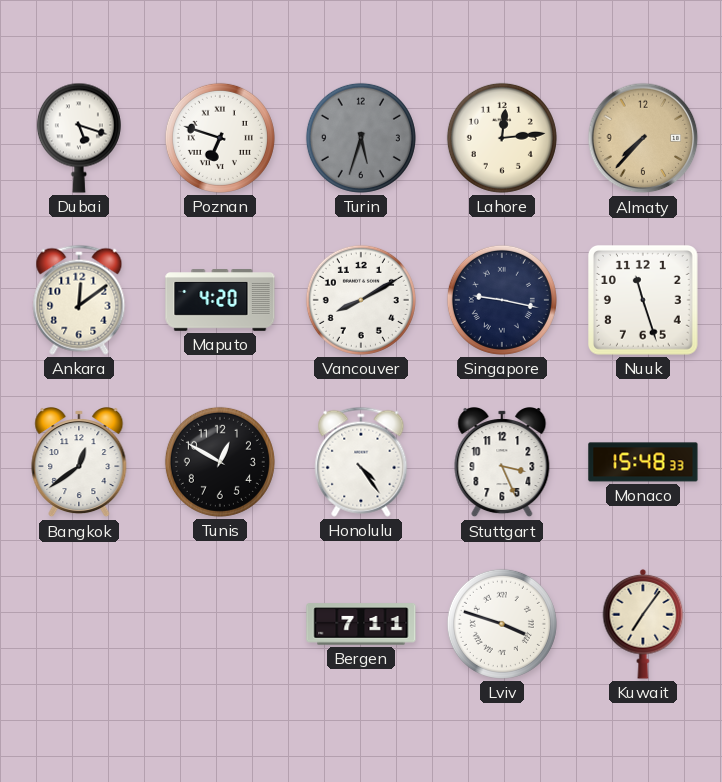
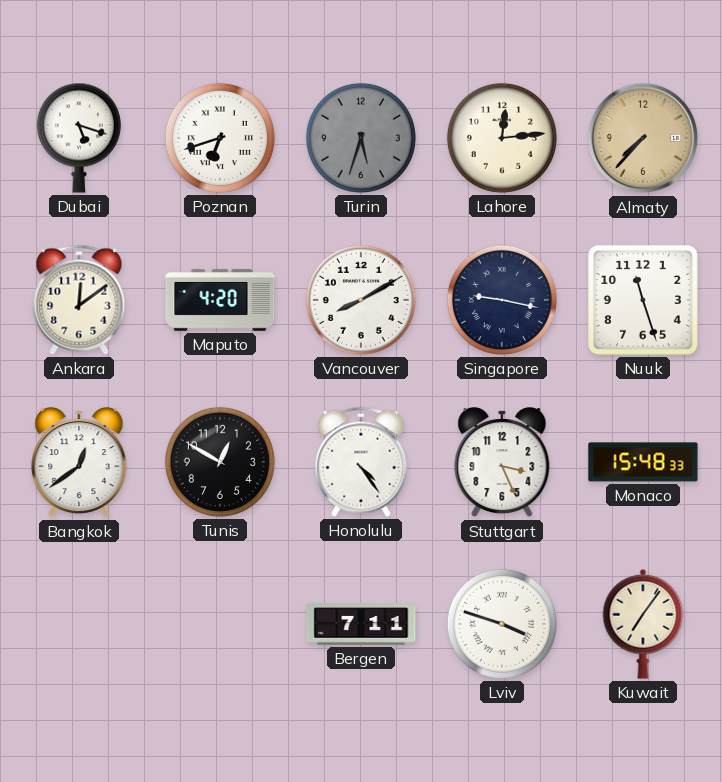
Poznan: 6:48 -> 6:42 (220, 138)
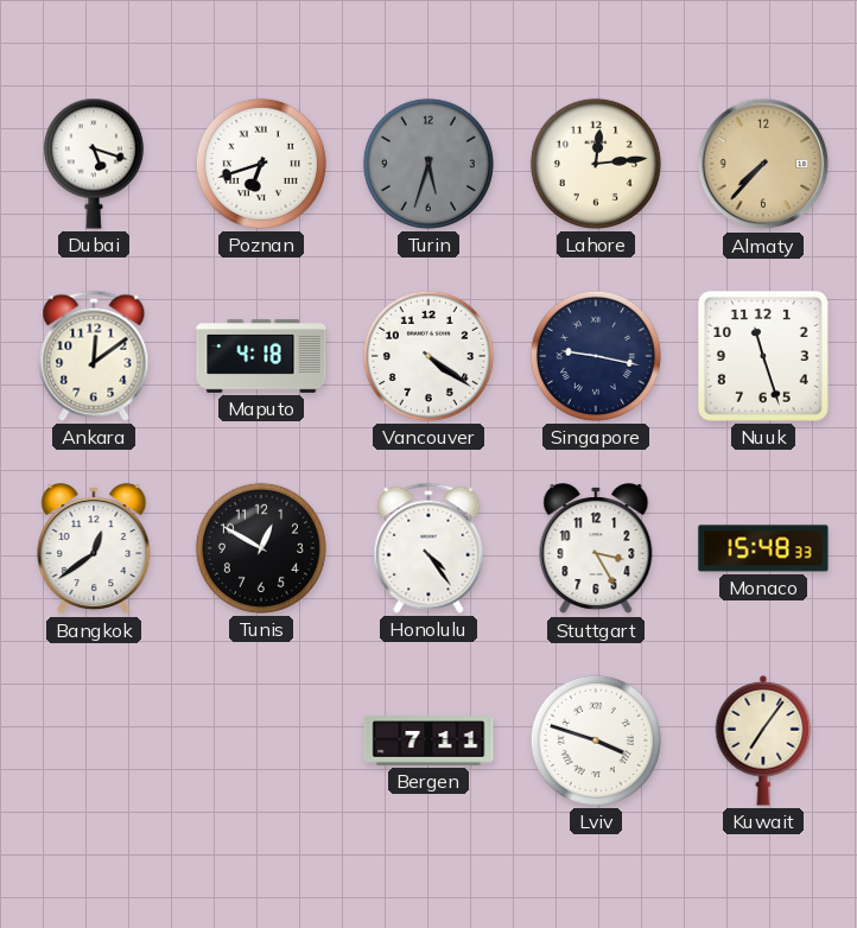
Maputo: 4:20 -> 4:18 (261, 356)
Vancouver: 8:10 -> 4:21 (429, 356)
Stuttgart: 3:26 -> 3:25 (596, 549)
